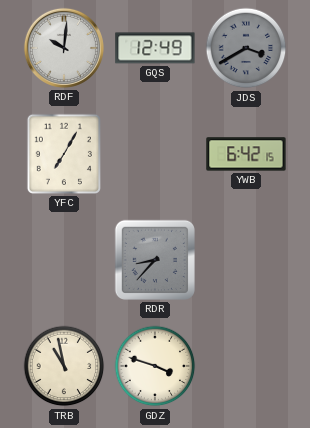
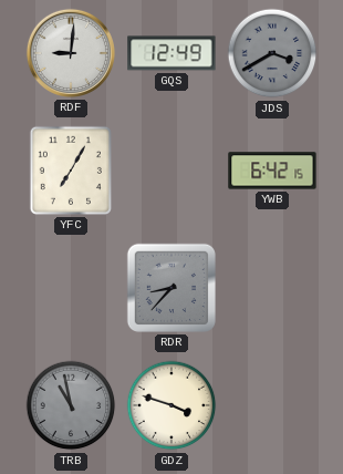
RDF: 10:01 -> 9:01 (71, 53)
TRB dial: cream -> grey (71, 405)
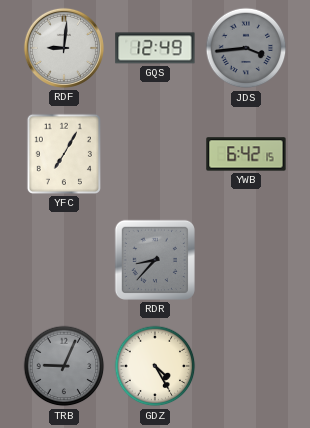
JDS: 3:40 -> 3:44 (246, 48)
TRB: 10:58 -> 9:04 (64, 366)
GDZ: 3:48 -> 4:25 (155, 366)
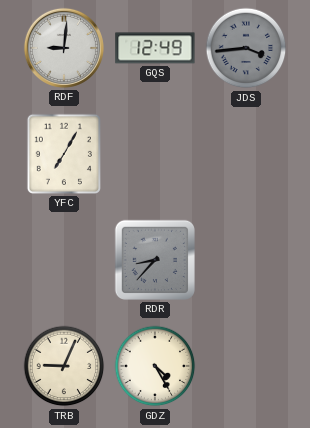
YWB: 6:42 -> none (246, 154)
TRB dial: grey -> cream (64, 366)
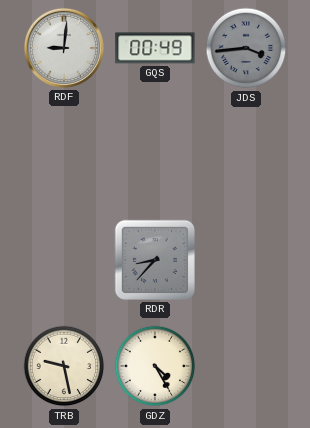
GQS: 12:49 -> 00:49 (155, 48)
YFC: 7:05 -> none (64, 154)
TRB: 9:04 -> 9:28 (64, 366)
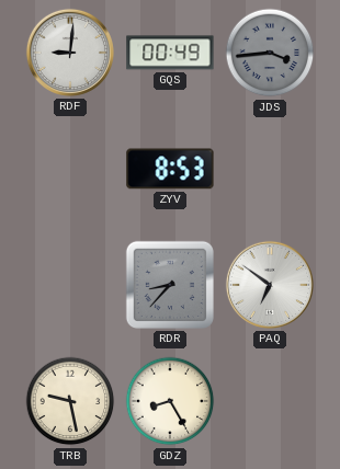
ZYV: none -> 8:53 (170, 169)
PAQ: none -> 6:51 (270, 285)
GDZ: 4:25 -> 8:25 (170, 401)
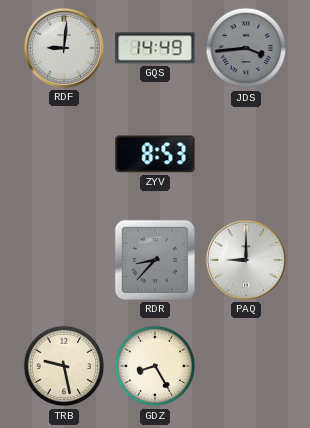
GQS: 00:49 -> 14:49 (155, 48)
PAQ: 6:51 -> 9:00 (246, 260)
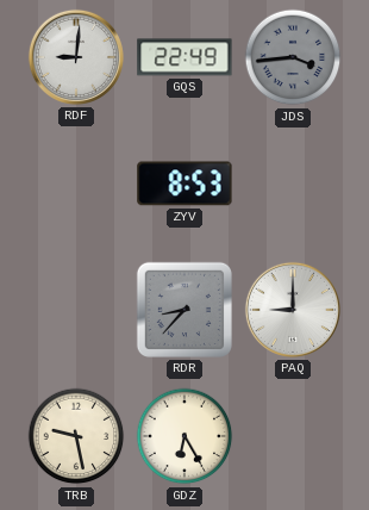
GQS: 14:49 -> 22:49 (185, 57)
GDZ: 8:25 -> 6:25 (185, 436)
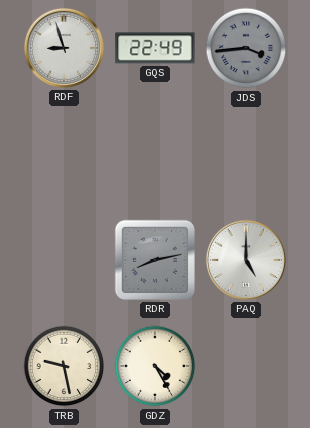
RDF: 9:01 -> 8:57 (64, 48)
ZYV: 8:53 -> none (185, 184)
RDR: 8:37 -> 8:13 (155, 260)
PAQ: 9:00 -> 5:00 (246, 260)
GDZ: 6:25 -> 4:25 (155, 366)
